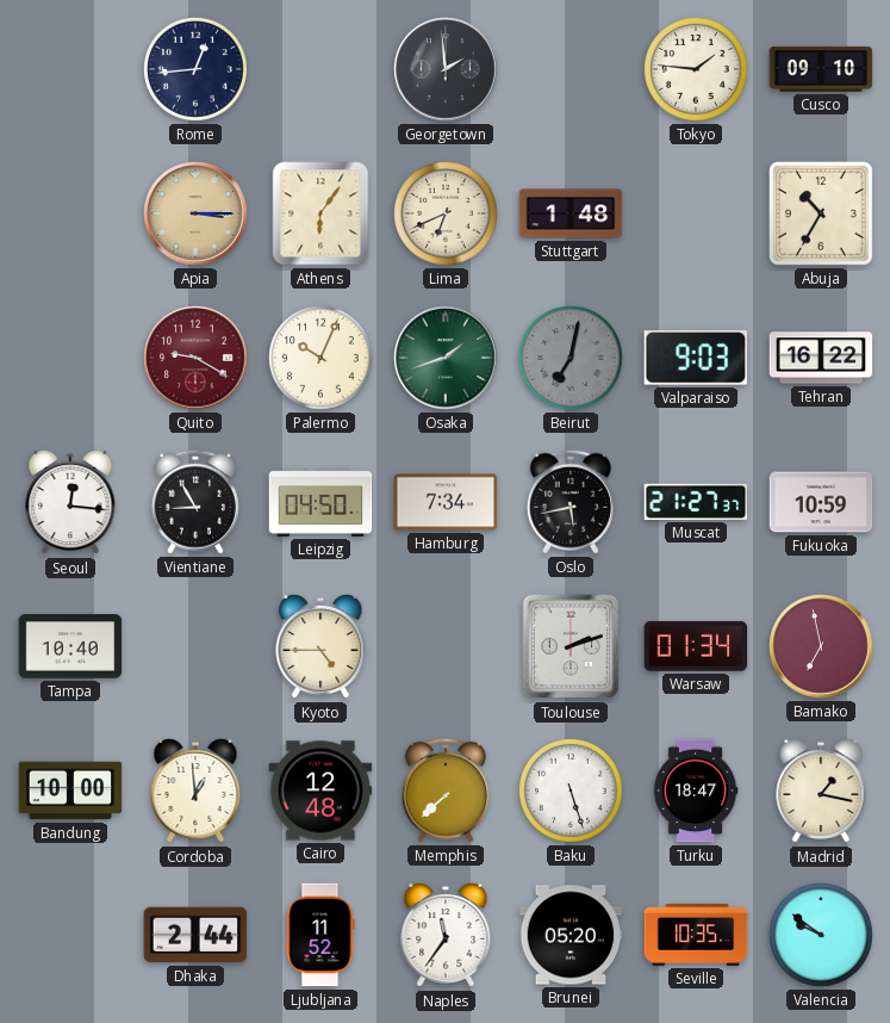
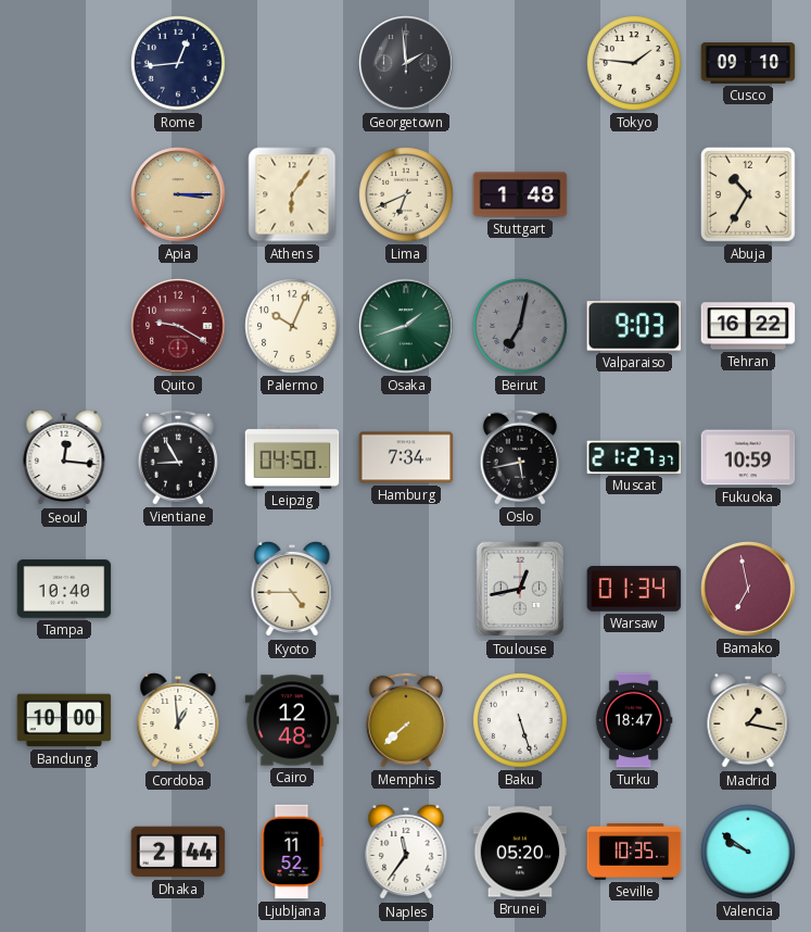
Toulouse: 2:12 -> 12:43 (520, 589)
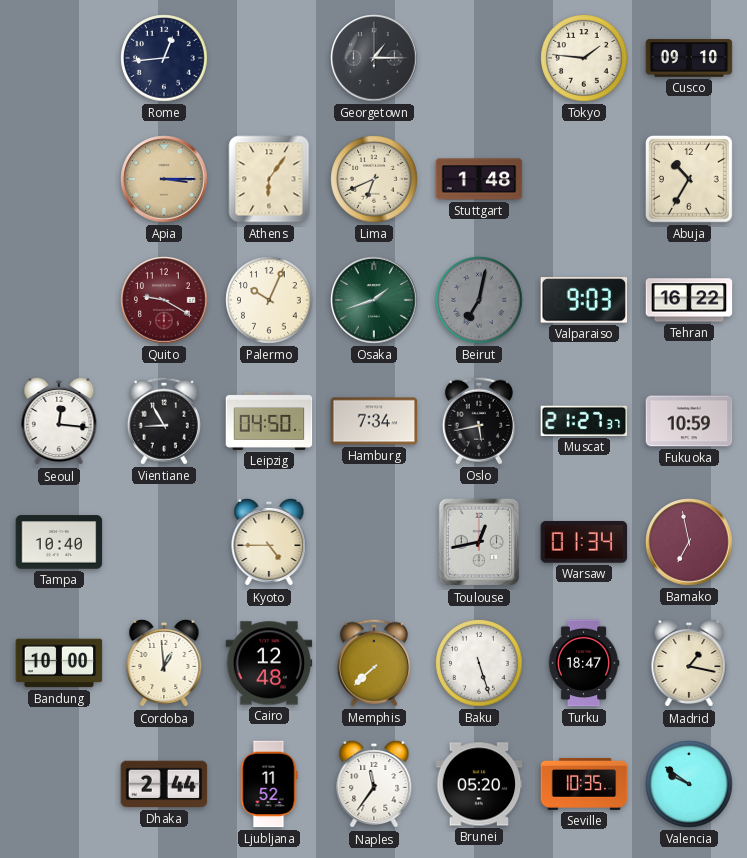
Georgetown: 1:59 -> 1:15 (374, 58)
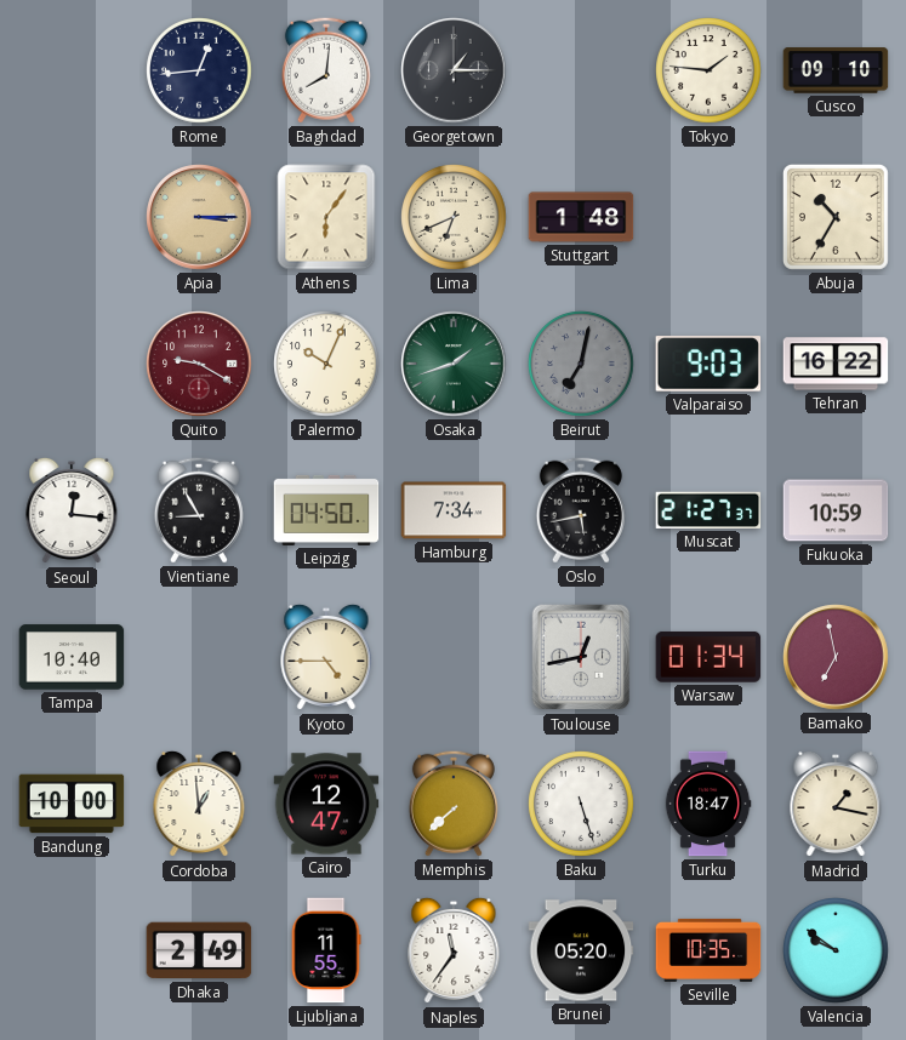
Baghdad: none -> 8:01 (326, 70)
Cairo: 12:48 -> 12:47 (326, 804)
Dhaka: 2:44 -> 2:49 (199, 950)
Ljubljana: 11:52 -> 11:55 (326, 950)
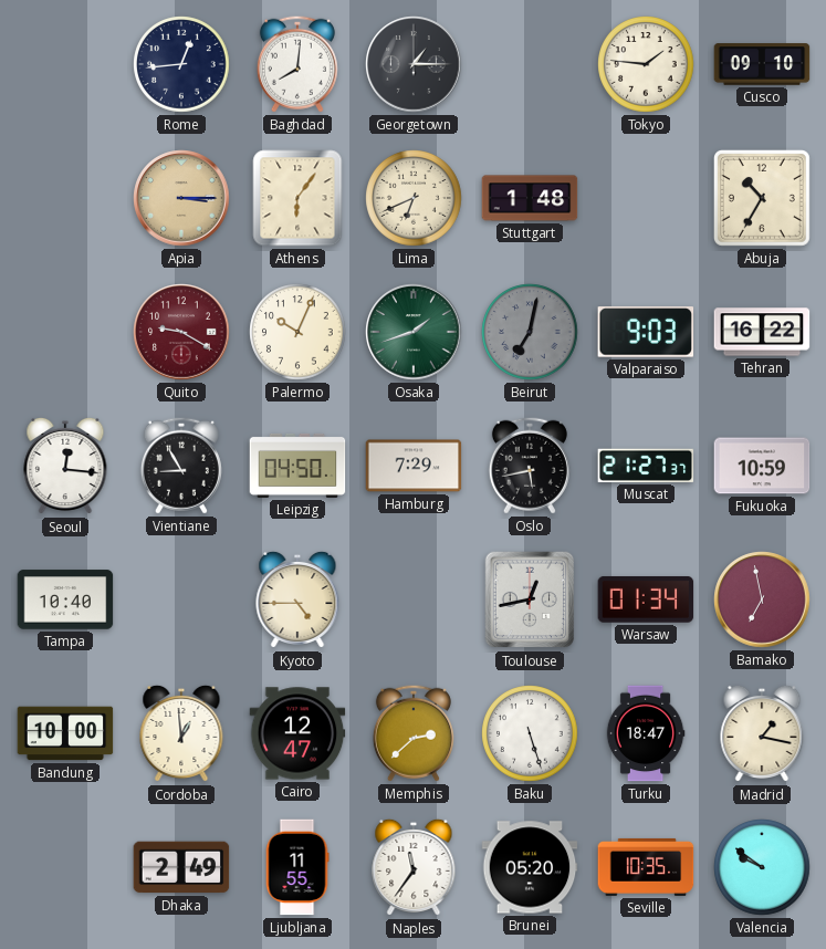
Hamburg: 7:34 -> 7:29 (414, 466)
Memphis: 7:38 -> 2:38 (414, 733)
